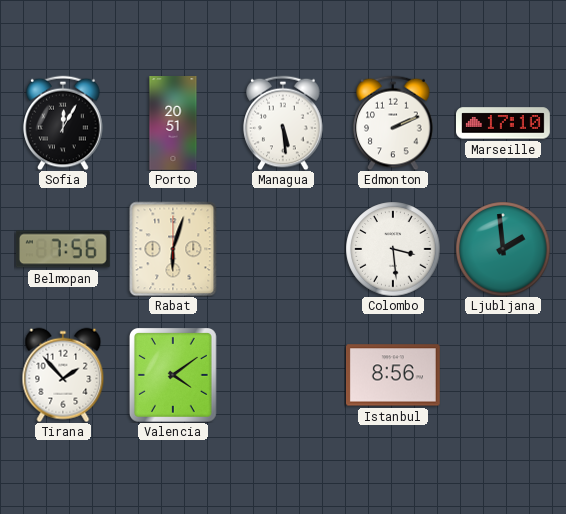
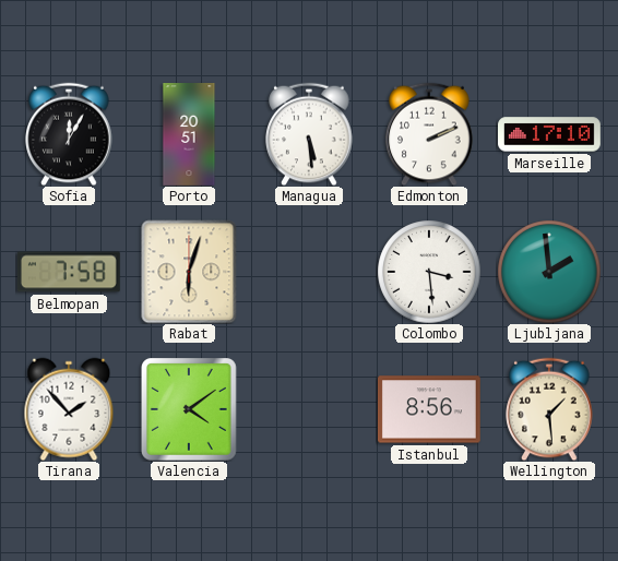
Belmopan: 7:56 -> 7:58 (69, 272)
Wellington: none -> 1:29 (549, 409)
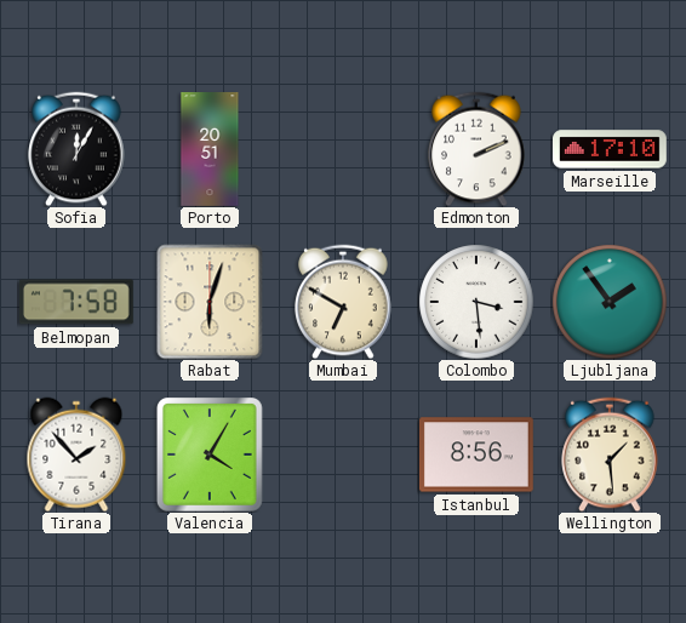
Managua: 5:29 -> none (309, 134)
Mumbai: none -> 6:50 (343, 302)
Ljubljana: 1:59 -> 1:54 (610, 302)
Valencia: 4:09 -> 4:05 (210, 455)
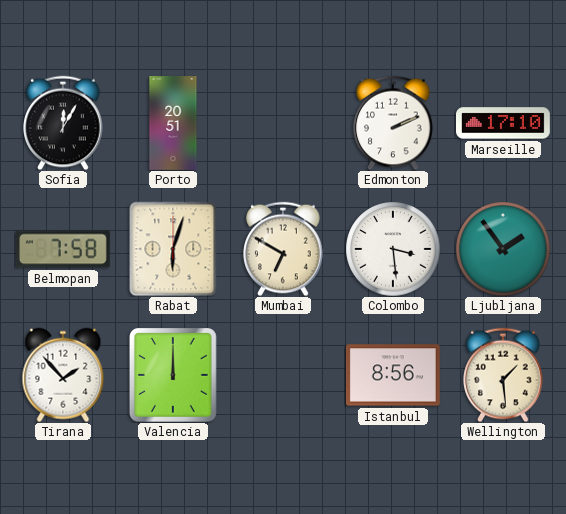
Valencia: 4:05 -> 12:00 (173, 375)
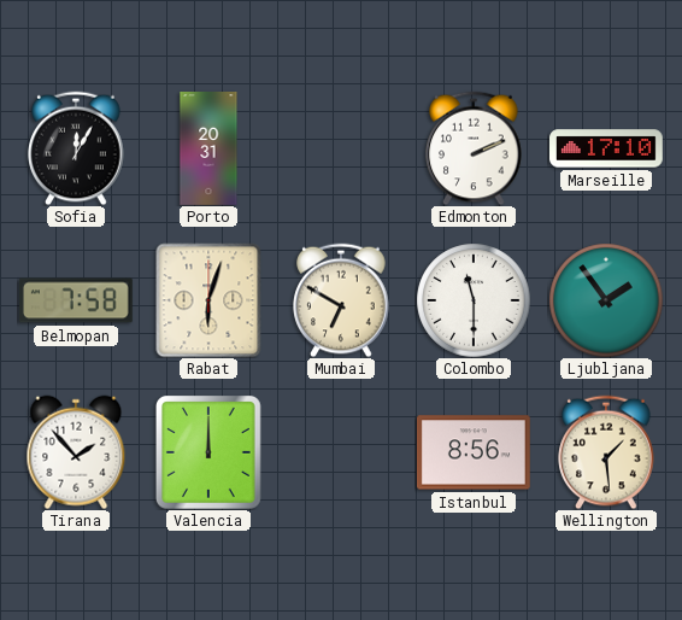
Porto: 20:51 -> 20:31 (208, 150)
Colombo: 3:29 -> 11:30 (474, 300)
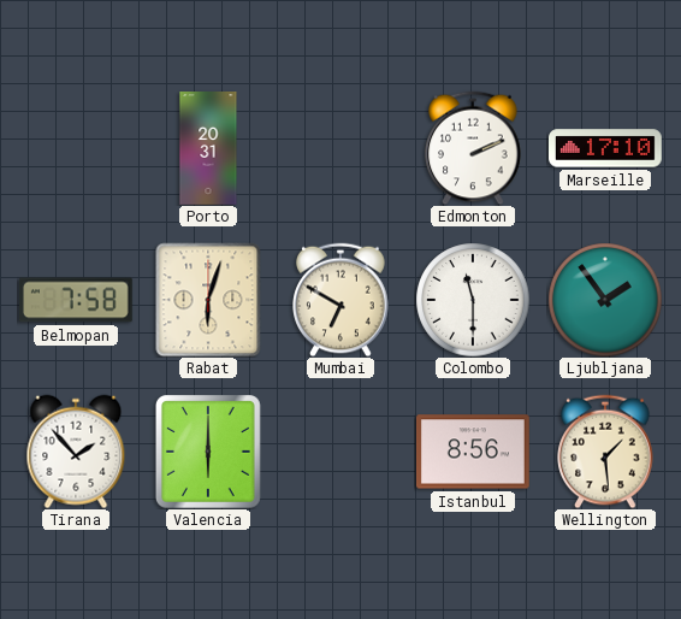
Sofia: 12:05 -> none (76, 148)
Valencia: 12:00 -> 6:00 (208, 452)
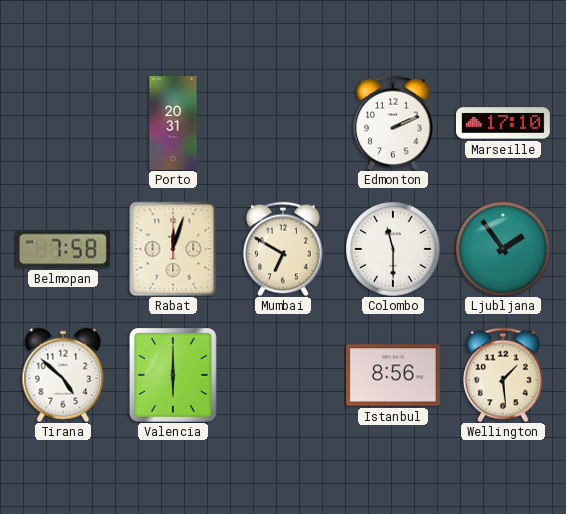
Rabat: 6:03 -> 12:03 (173, 249)
Tirana: 1:53 -> 4:52 (63, 375)
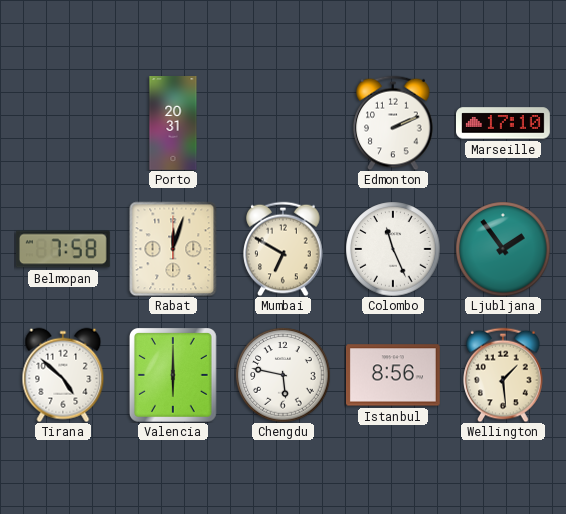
Colombo: 11:30 -> 11:26 (393, 249)
Chengdu: none -> 5:47 (283, 375)
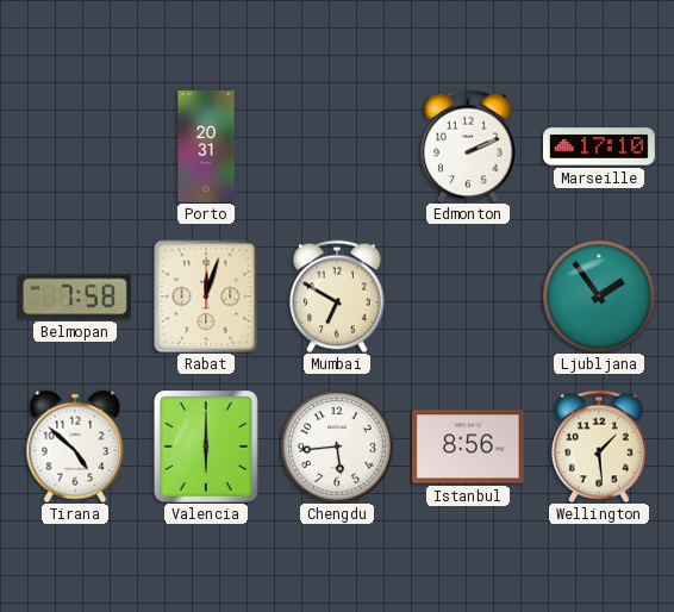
Colombo: 11:26 -> none (393, 249)
Chengdu: 5:47 -> 5:44 (337, 446)
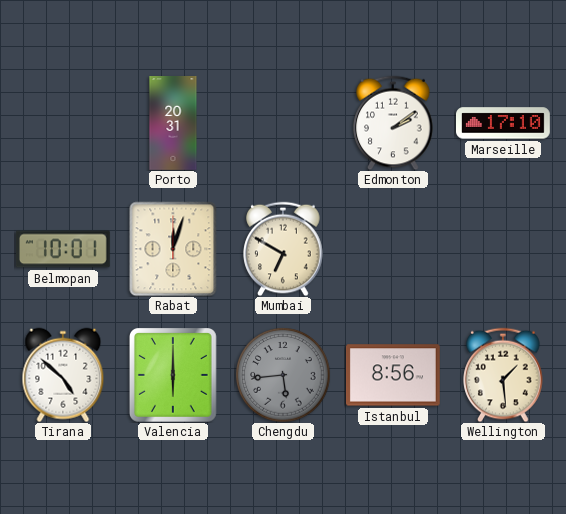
Edmonton: 2:11 -> 2:09 (393, 123)
Belmopan: 7:58 -> 10:01 (63, 249)
Ljubljana: 1:54 -> none (599, 296)
Chengdu dial: white -> grey (283, 375)
